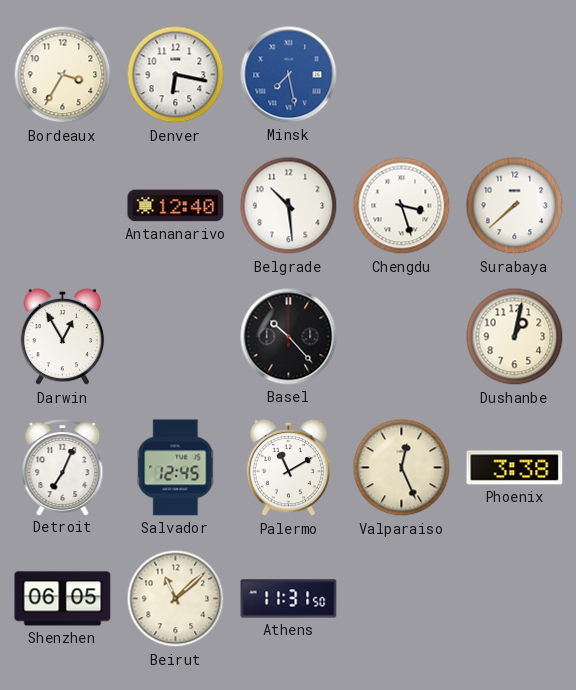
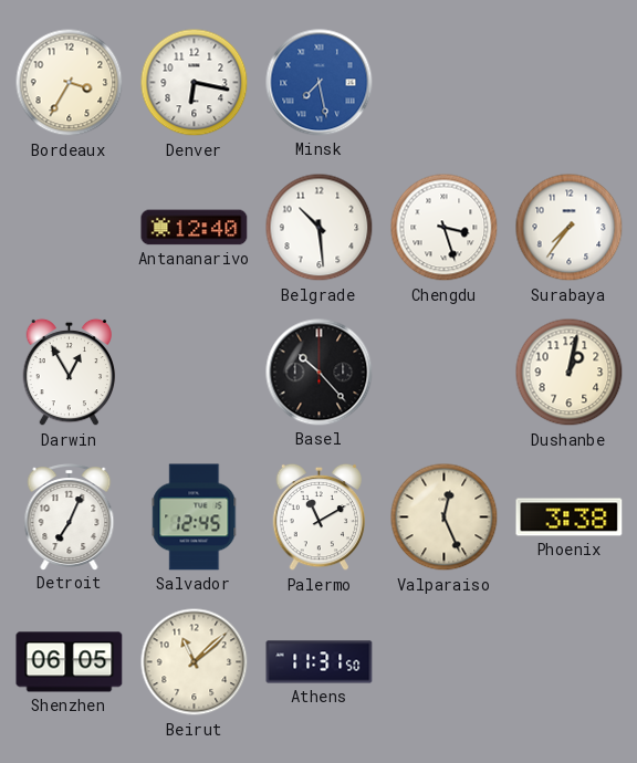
Surabaya: 7:38 -> 7:36 (570, 228)
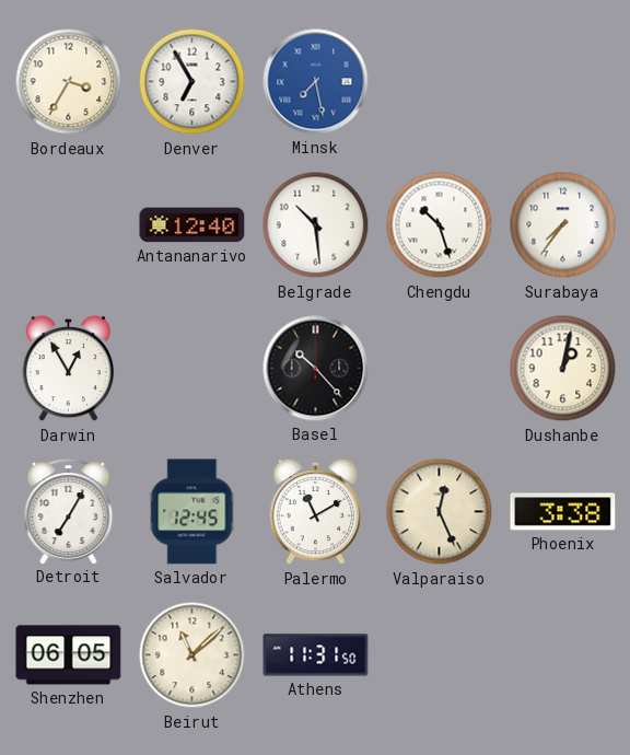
Denver: 6:17 -> 6:55 (192, 82)
Chengdu: 3:27 -> 10:27 (440, 225)
Detroit: 7:04 -> 7:05 (69, 512)
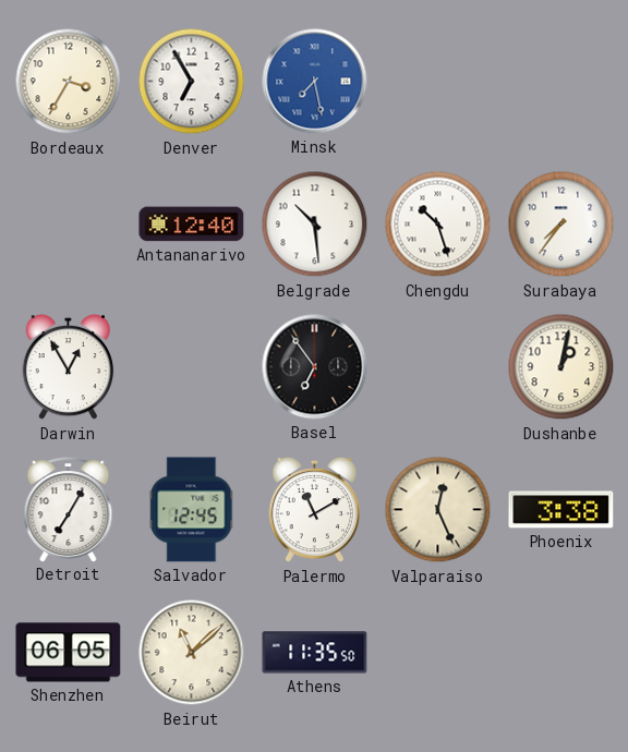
Basel: 10:23 -> 6:54 (315, 367)
Athens: 11:31 -> 11:35 (315, 653)
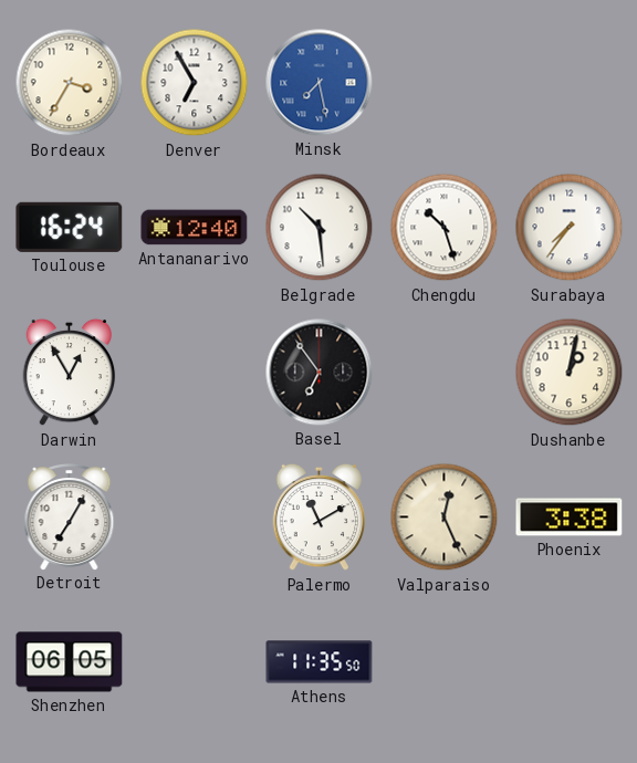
Toulouse: none -> 16:24 (70, 227)
Salvador: 12:45 -> none (192, 510)
Beirut: 11:08 -> none (192, 653)
